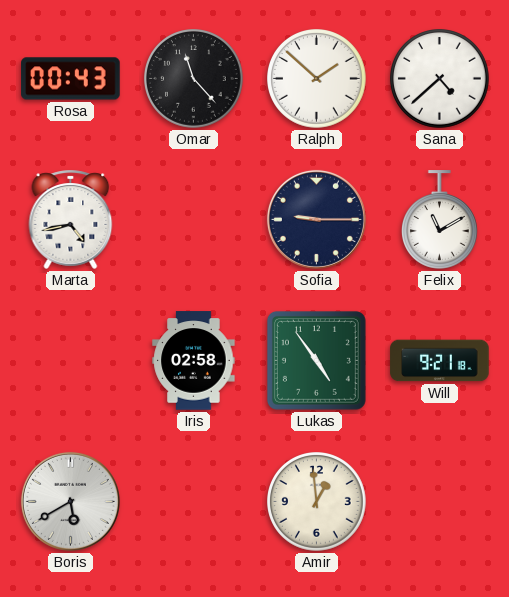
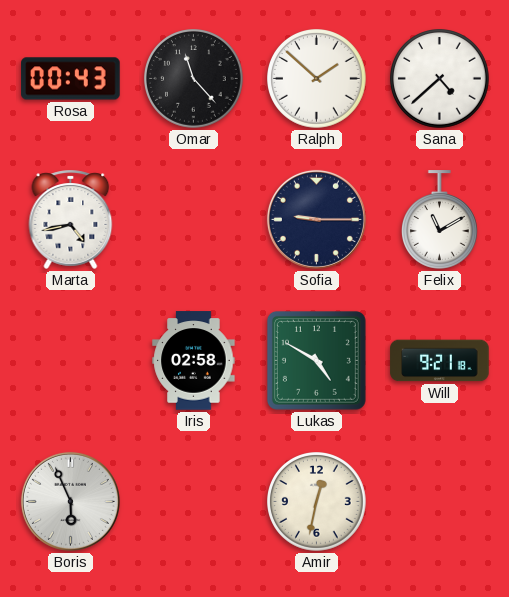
Lukas: 4:54 -> 4:50 (316, 360)
Boris: 5:40 -> 5:56 (70, 501)
Amir: 12:59 -> 12:32 (317, 502)
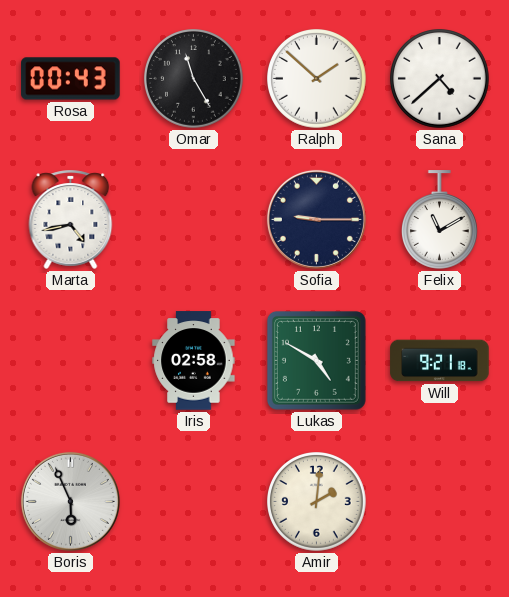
Omar: 11:23 -> 11:25 (194, 79)
Amir: 12:32 -> 2:01 (317, 502)
